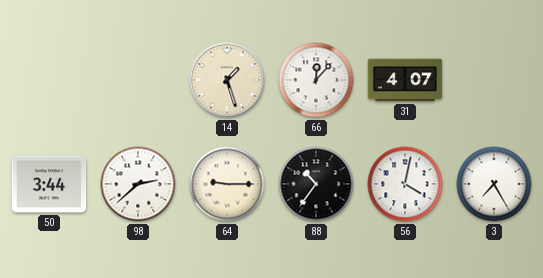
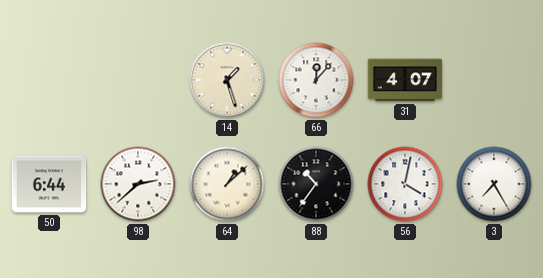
50: 3:44 -> 6:44 (49, 184)
64: 9:15 -> 1:08 (227, 184)
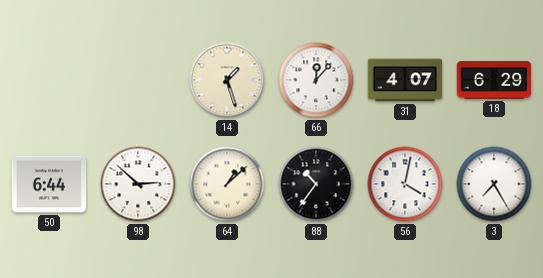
18: none -> 6:29 (494, 80)
98: 2:38 -> 2:52 (138, 184)
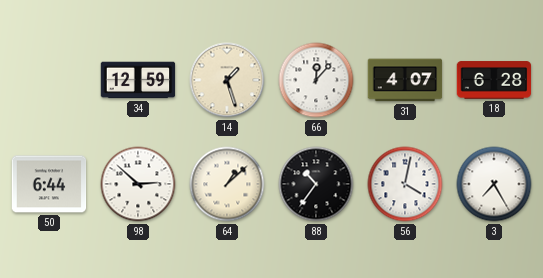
34: none -> 12:59 (138, 80)
18: 6:29 -> 6:28 (494, 80)
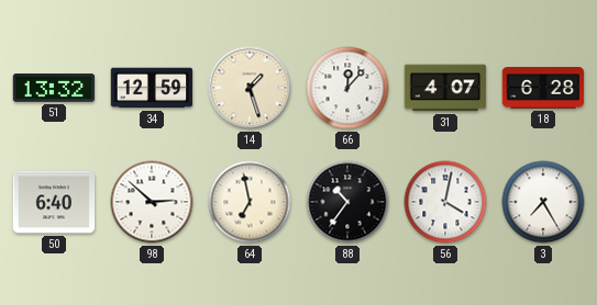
51: none -> 13:32 (54, 88)
50: 6:44 -> 6:40 (54, 202)
64: 1:08 -> 6:58 (250, 202)
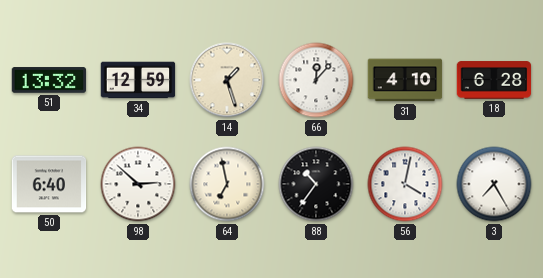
31: 4:07 -> 4:10 (405, 80)
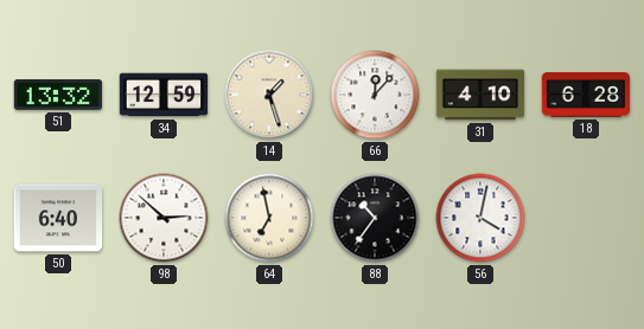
3: 7:25 -> none (494, 184)
